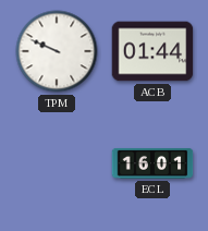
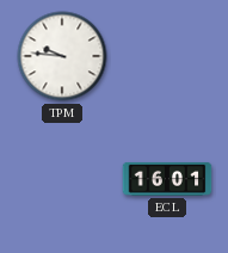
TPM: 9:49 -> 9:46 (62, 56)
ACB: 01:44 -> none (152, 51)
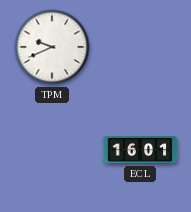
TPM: 9:46 -> 9:41 (52, 47)
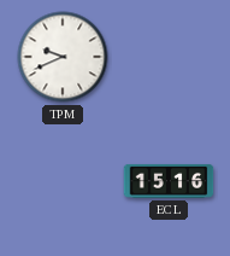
ECL: 16:01 -> 15:16 (169, 181)
